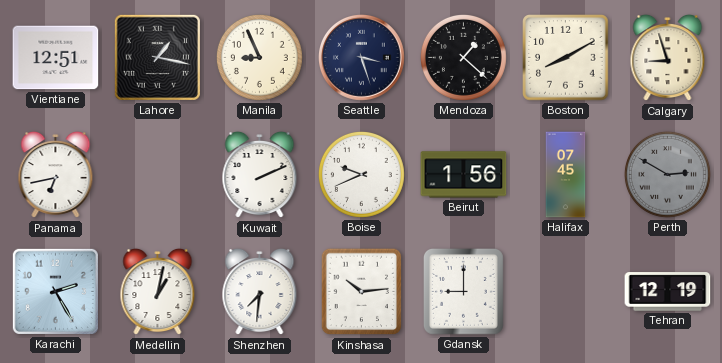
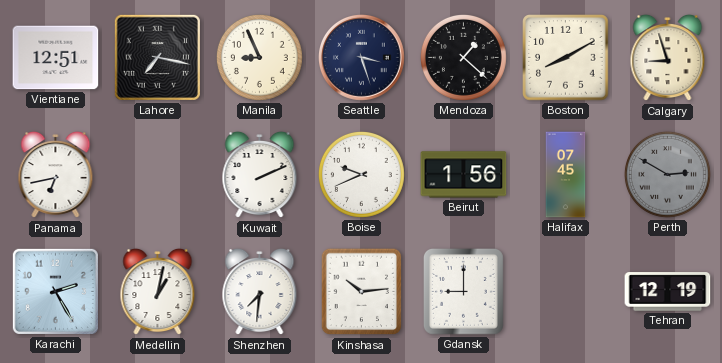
Lahore: 1:17 -> 7:17 (157, 57)
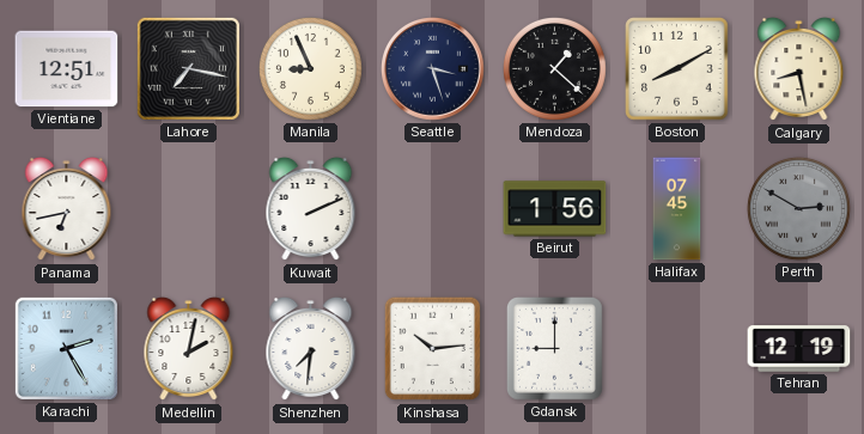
Calgary: 8:57 -> 8:28 (799, 69)
Boise: 9:41 -> none (361, 174)
Medellin: 1:02 -> 2:02 (189, 349)
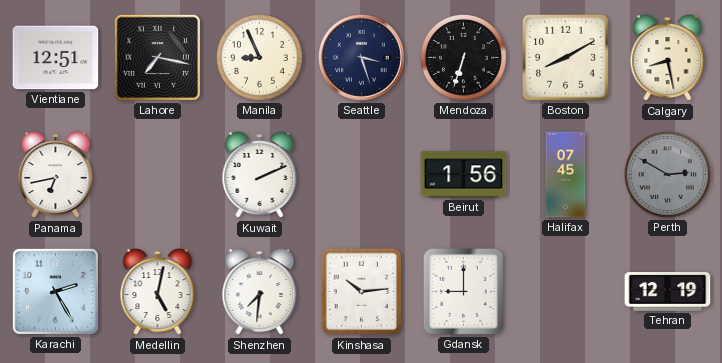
Mendoza: 1:22 -> 6:33 (463, 57)
Medellin: 2:02 -> 5:02 (158, 292)
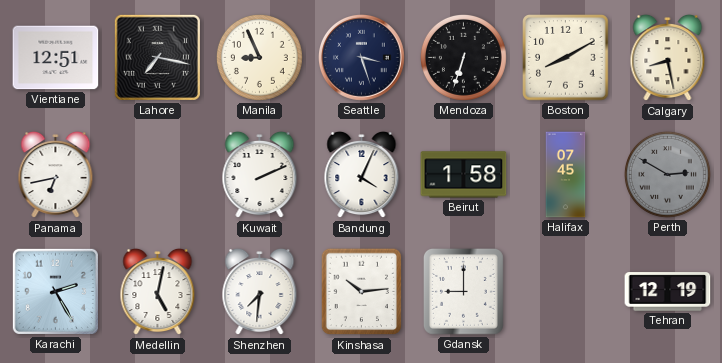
Bandung: none -> 4:04 (362, 175)
Beirut: 1:56 -> 1:58 (464, 175)
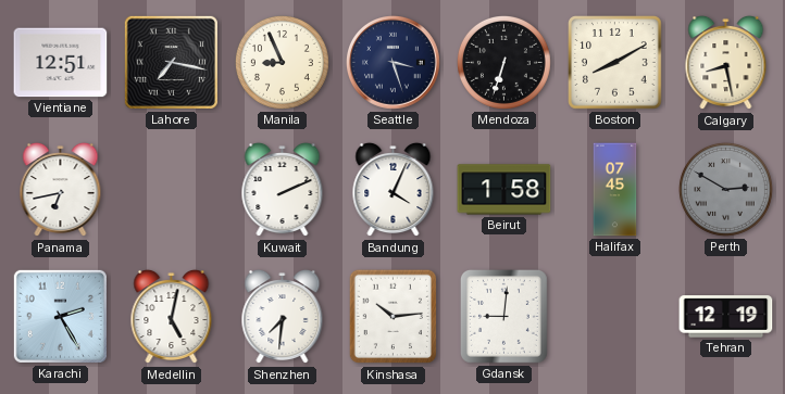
Gdansk: 9:00 -> 9:01 (503, 316)
